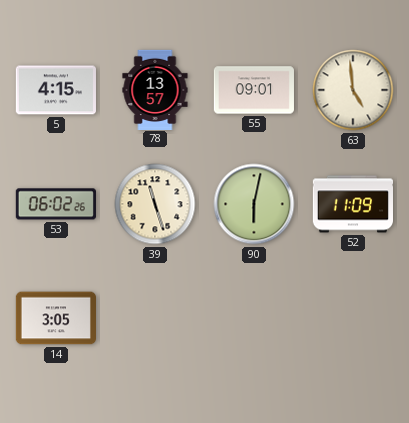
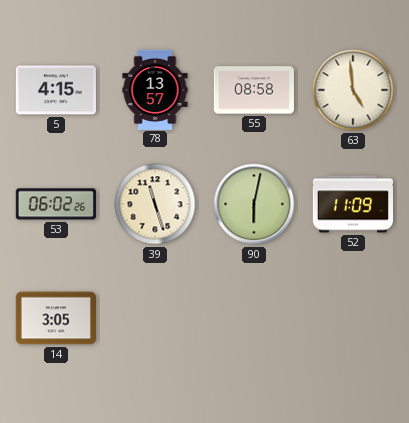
55: 09:01 -> 08:58 (253, 90)
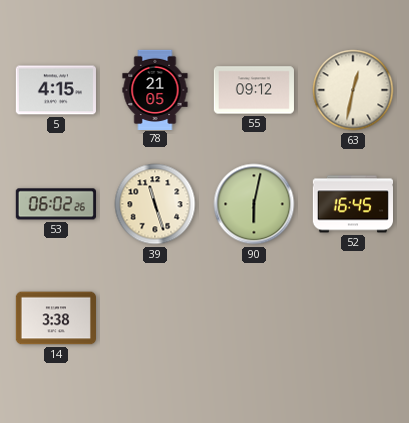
78: 13:57 -> 21:05 (155, 89)
55: 08:58 -> 09:12 (253, 90)
63: 4:59 -> 12:32 (353, 90)
52: 11:09 -> 16:45 (352, 204)
14: 3:05 -> 3:38 (55, 318)
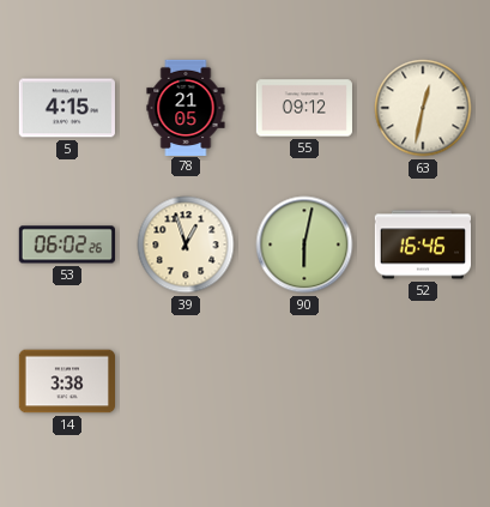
39: 11:27 -> 12:57 (186, 245)
52: 16:45 -> 16:46 (422, 245)
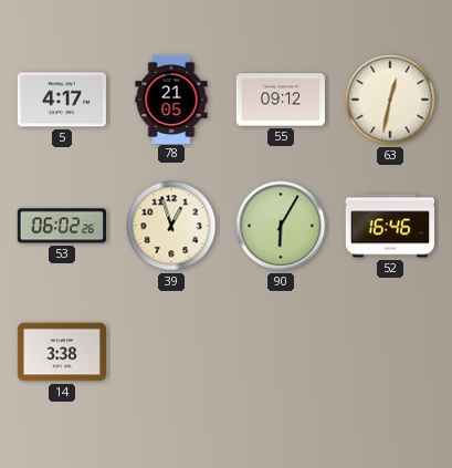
5: 4:15 -> 4:17 (62, 100)
90: 6:02 -> 6:05 (281, 226)
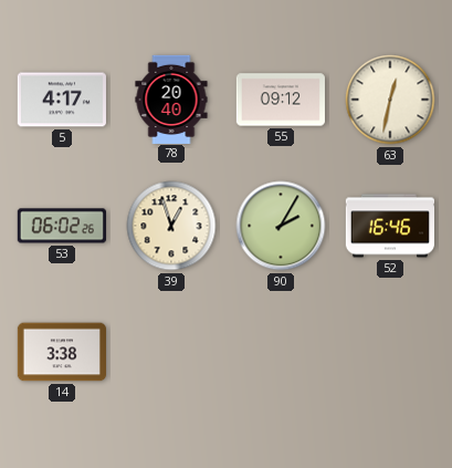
78: 21:05 -> 20:40 (171, 98)
90: 6:05 -> 2:05 (281, 226)
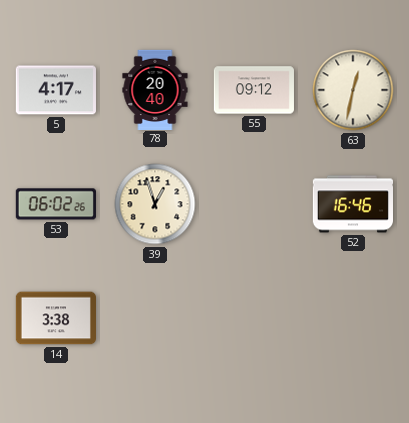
90: 2:05 -> none (281, 226)
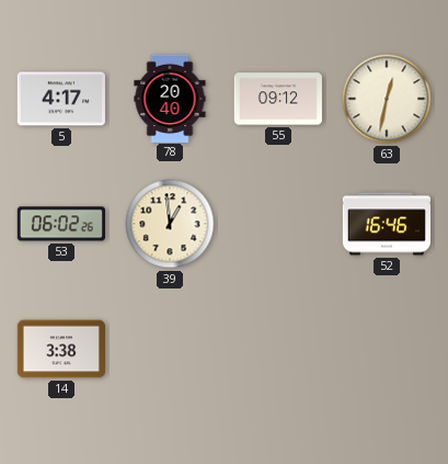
39: 12:57 -> 12:59 (170, 224)
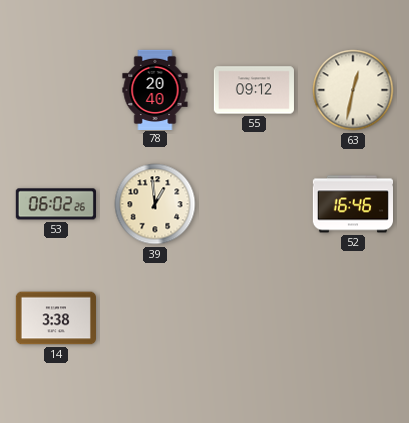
5: 4:17 -> none (61, 99)
